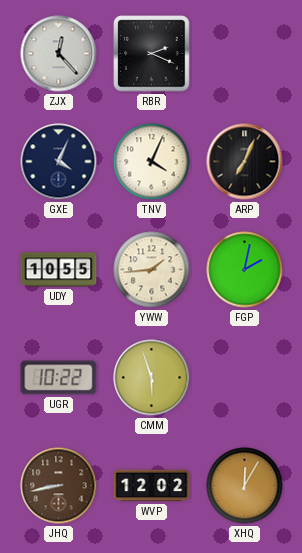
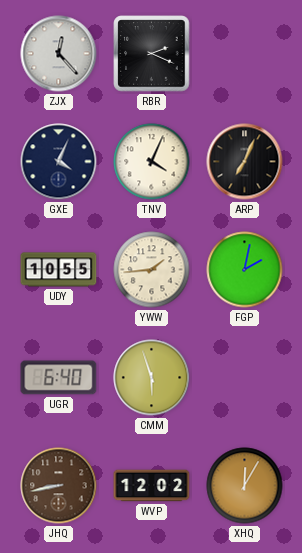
UGR: 10:22 -> 6:40 (59, 378)
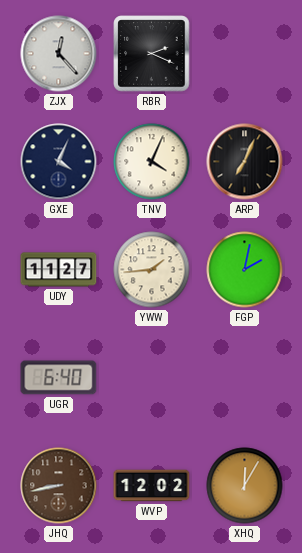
UDY: 10:55 -> 11:27 (59, 270)
CMM: 5:57 -> none (152, 378)
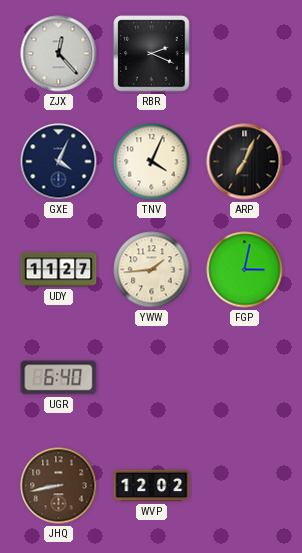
FGP: 2:02 -> 3:02 (245, 270)
XHQ: 12:05 -> none (245, 486)
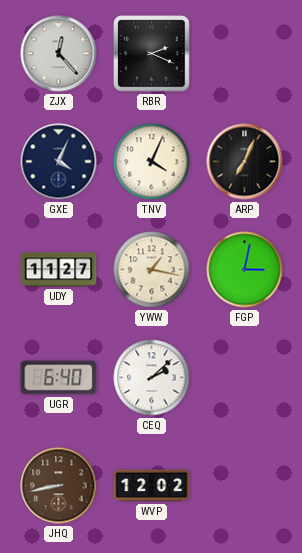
YWW: 1:44 -> 1:17 (152, 270)
CEQ: none -> 2:08 (152, 378)
